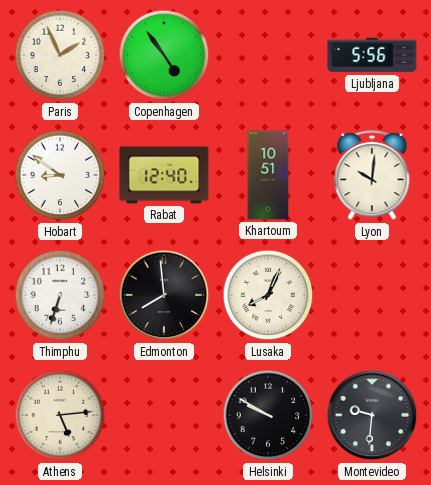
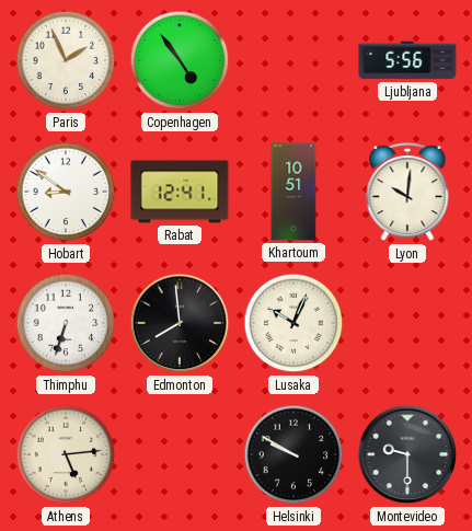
Rabat: 12:40 -> 12:41 (180, 192)
Lusaka: 8:04 -> 10:04 (293, 323)
Montevideo: 9:31 -> 9:30 (407, 454)
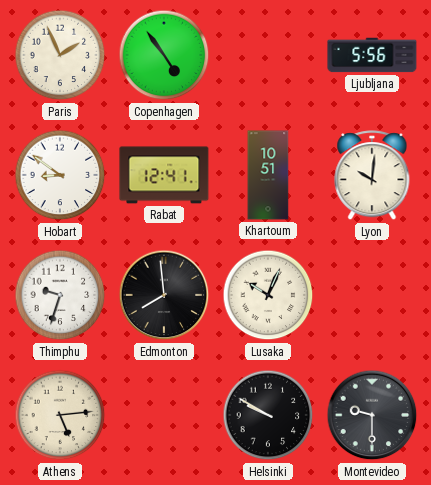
Thimphu: 6:33 -> 9:33 (60, 295)
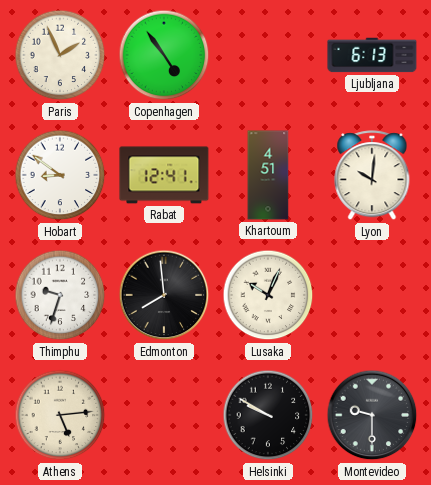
Ljubljana: 5:56 -> 6:13 (372, 55)
Khartoum: 10:51 -> 4:51 (268, 175)
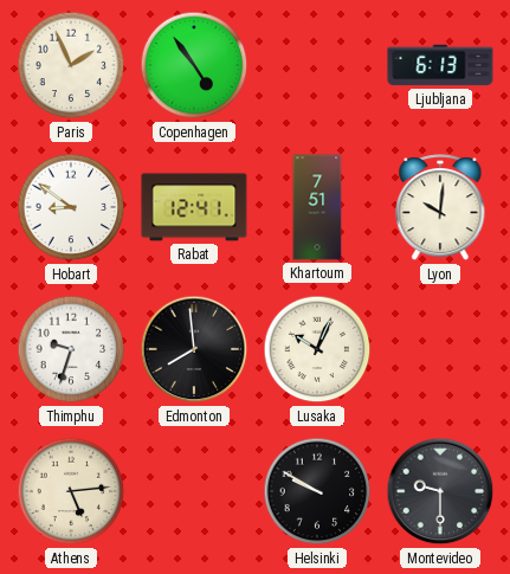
Khartoum: 4:51 -> 7:51 (317, 207)
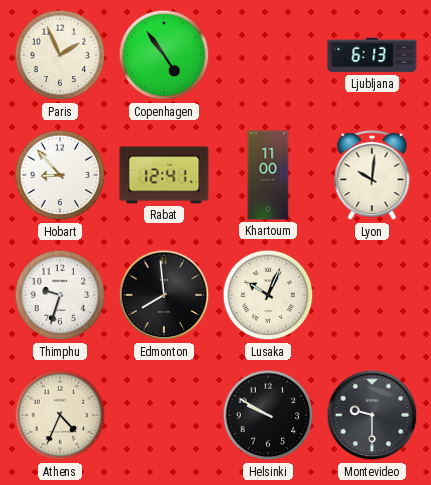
Hobart: 8:51 -> 8:53 (60, 175)
Khartoum: 7:51 -> 11:00 (268, 175)
Athens: 5:14 -> 4:34 (60, 415)
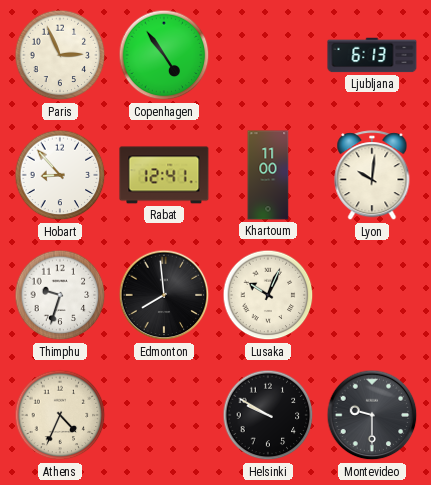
Paris: 1:56 -> 2:56 (60, 55)
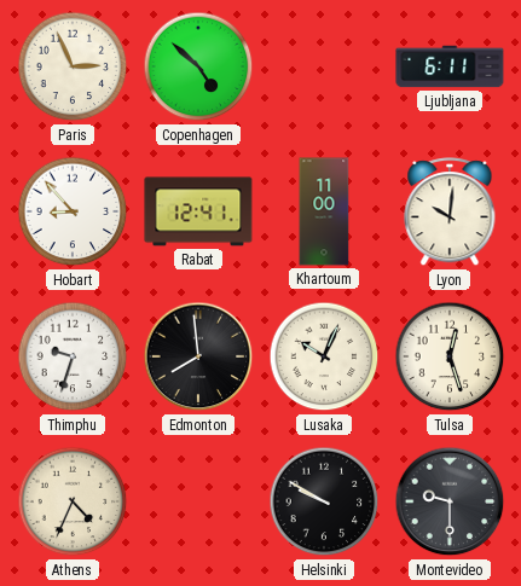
Copenhagen: 4:54 -> 4:52 (198, 66)
Ljubljana: 6:13 -> 6:11 (450, 66)
Tulsa: none -> 12:27 (450, 356)
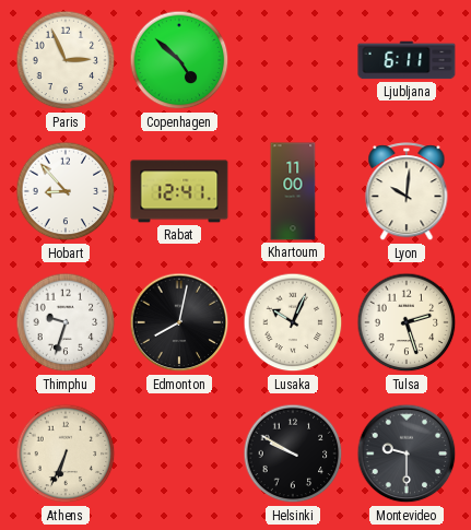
Edmonton: 7:59 -> 8:02 (179, 322)
Tulsa: 12:27 -> 2:27 (407, 322)
Athens: 4:34 -> 6:34 (66, 454)
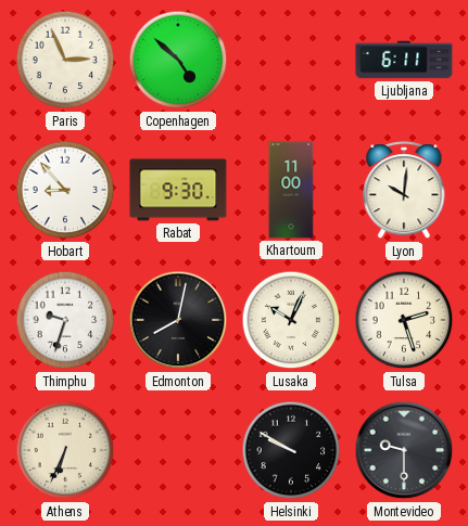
Rabat: 12:41 -> 9:30 (178, 190)
